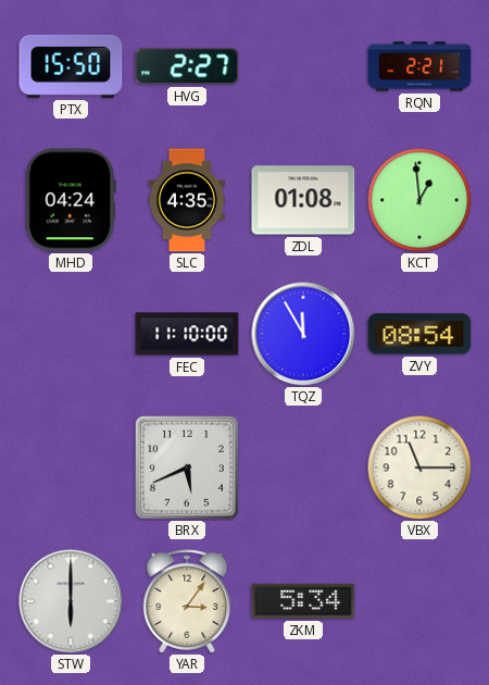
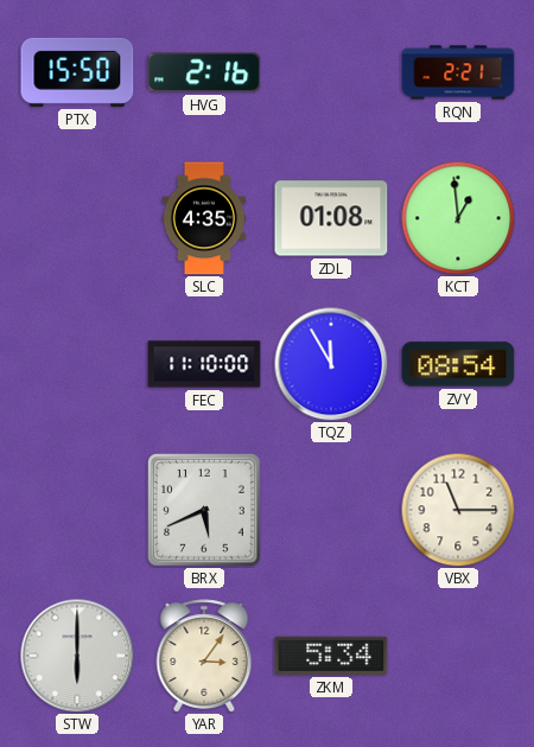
HVG: 2:27 -> 2:16 (204, 72)
MHD: 04:24 -> none (71, 200)
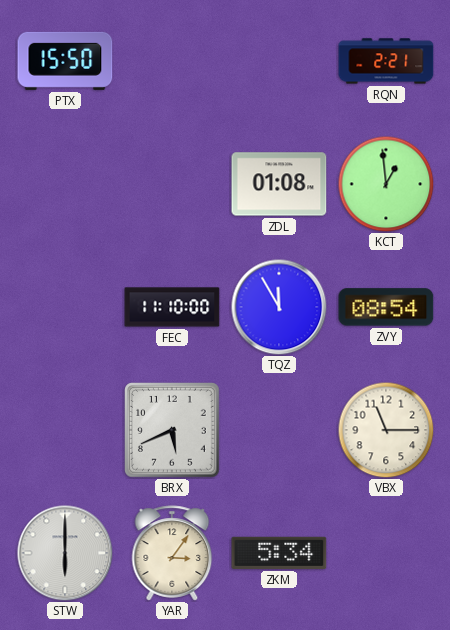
HVG: 2:16 -> none (204, 72)
SLC: 4:35 -> none (204, 218)
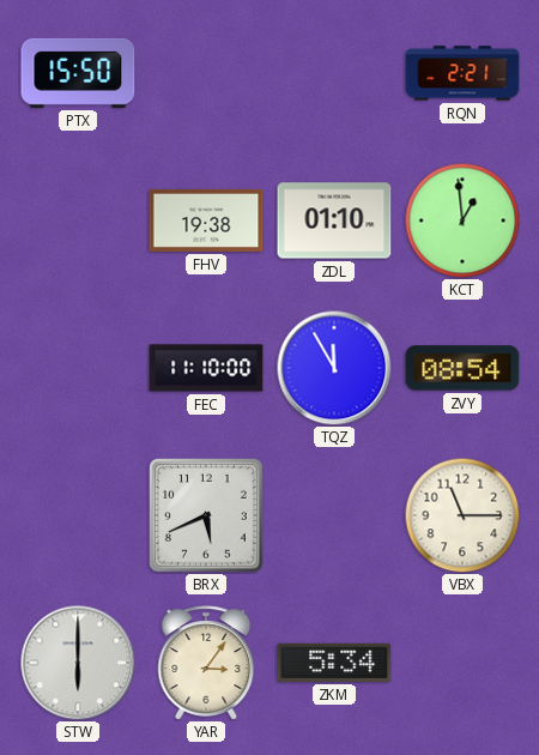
FHV: none -> 19:38 (206, 221)
ZDL: 01:08 -> 01:10 (334, 221)
